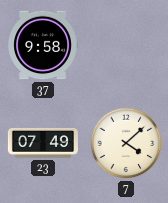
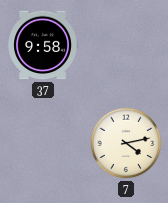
23: 07:49 -> none (43, 143)
7: 4:08 -> 4:13 (126, 143)
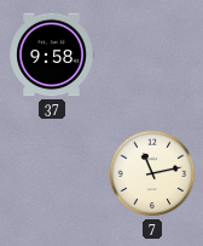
7: 4:13 -> 11:13 (152, 173)
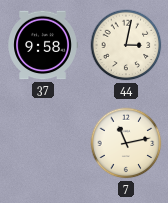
44: none -> 3:02 (126, 45)
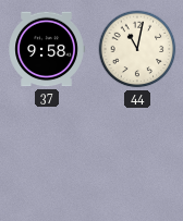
44: 3:02 -> 11:02 (137, 49)
7: 11:13 -> none (126, 143)
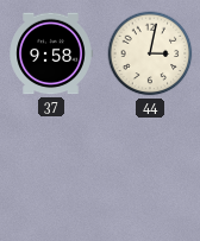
44: 11:02 -> 3:02 (150, 53)
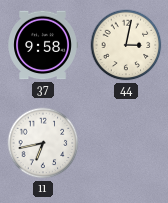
11: none -> 6:43 (43, 143)
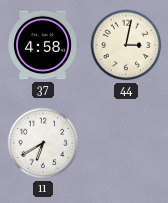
37: 9:58 -> 4:58 (43, 45)
11: 6:43 -> 6:40 (43, 143)
